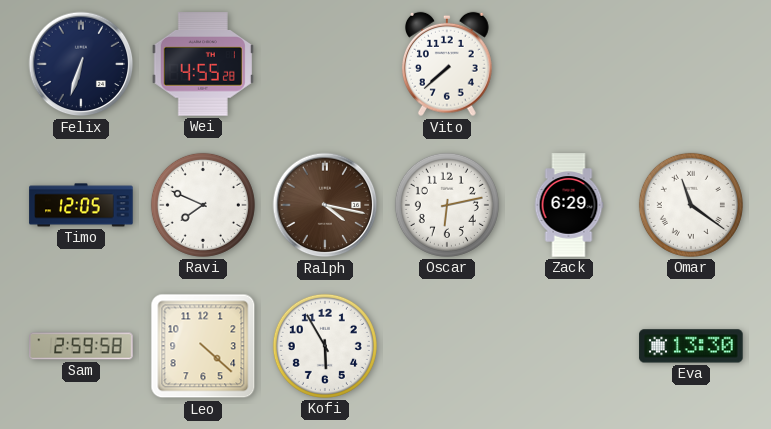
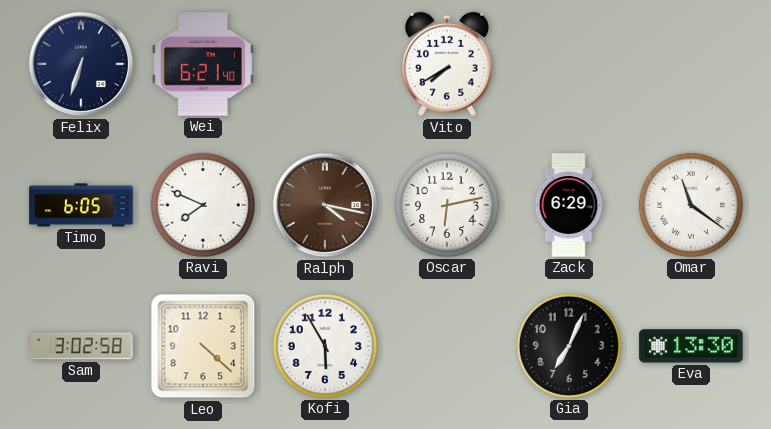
Wei: 4:55 -> 6:21 (203, 64)
Vito: 7:38 -> 7:40 (447, 64)
Timo: 12:05 -> 6:05 (81, 205)
Sam: 2:59 -> 3:02 (81, 346)
Gia: none -> 7:04 (569, 346)
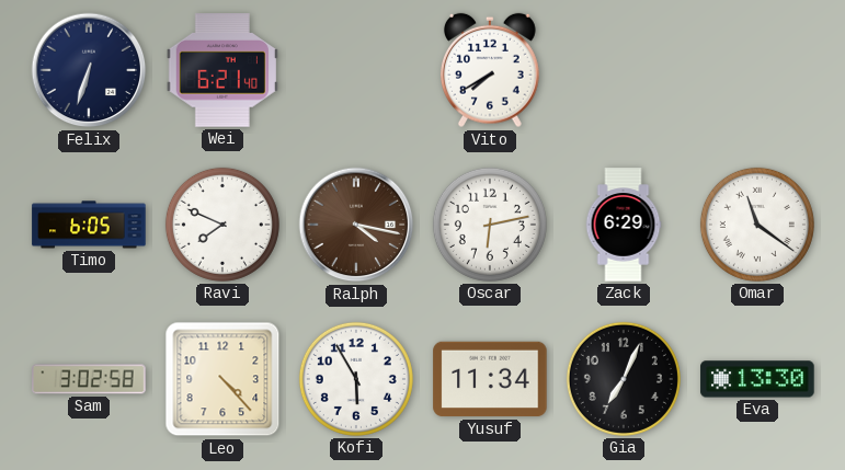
Leo: 4:22 -> 4:23 (222, 379)
Yusuf: none -> 11:34 (490, 379)
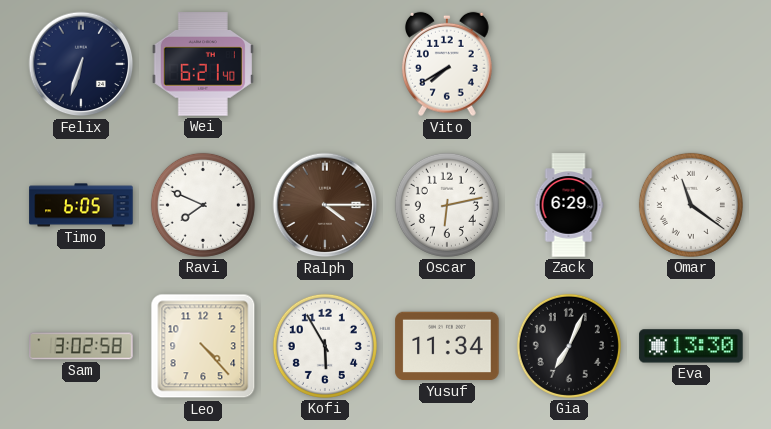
Ralph: 4:17 -> 4:15 (325, 205)
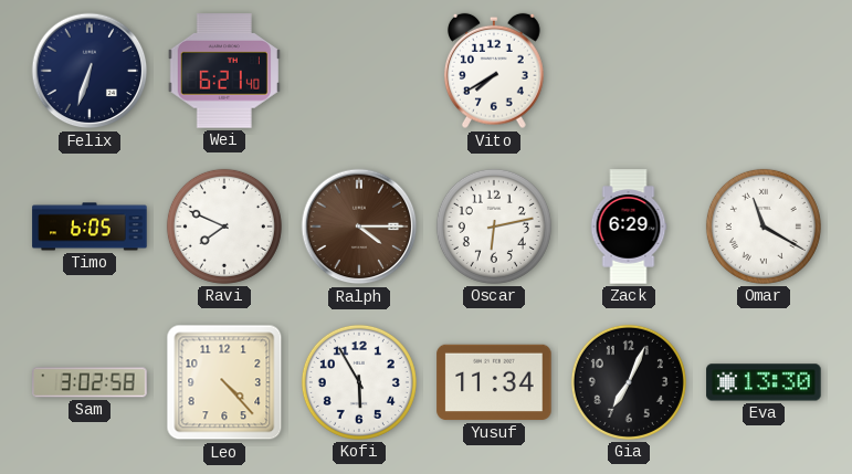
Omar: 11:21 -> 11:20 (764, 227)
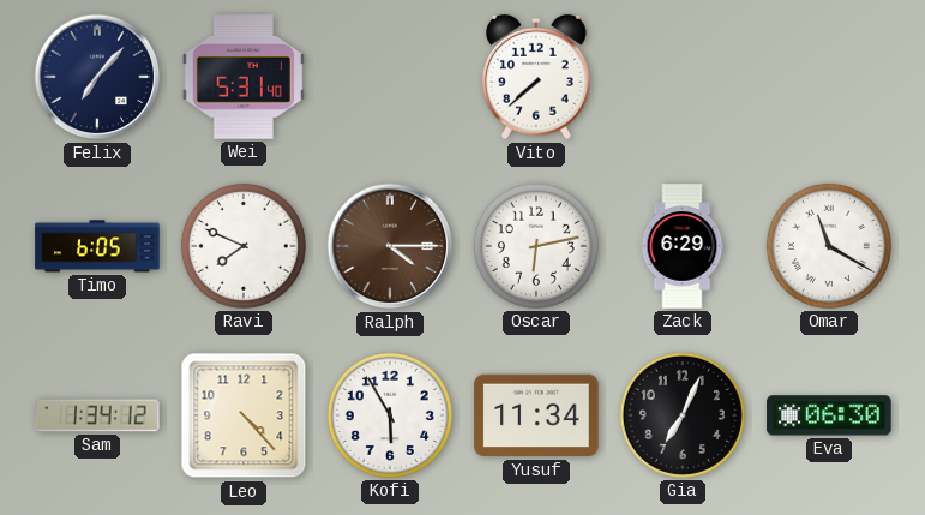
Felix: 6:33 -> 7:07 (97, 77)
Wei: 6:21 -> 5:31 (244, 77)
Vito: 7:40 -> 7:38 (536, 77)
Sam: 3:02 -> 1:34 (97, 415)
Eva: 13:30 -> 06:30 (829, 415)
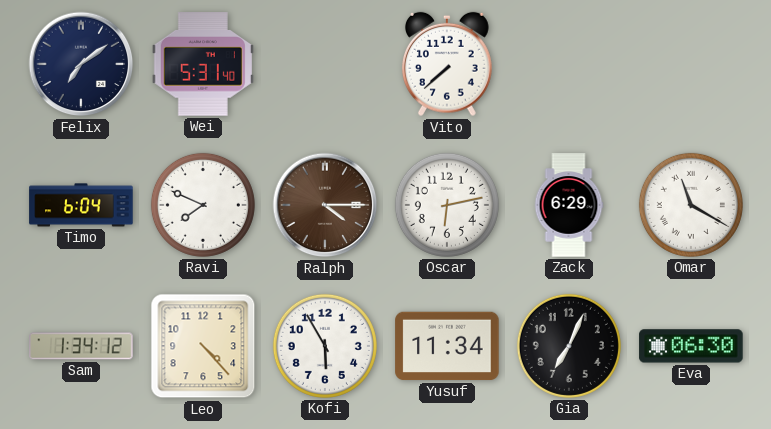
Felix: 7:07 -> 7:09 (81, 64)
Timo: 6:05 -> 6:04 (81, 205)
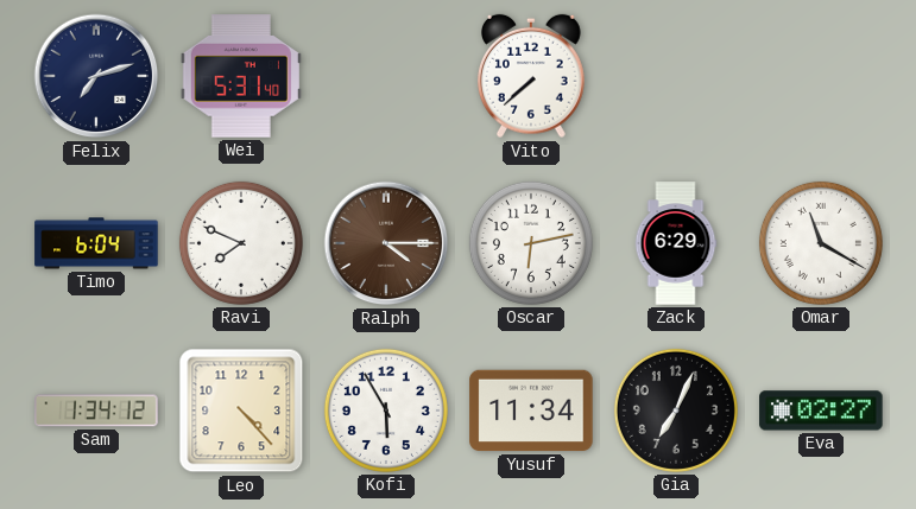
Felix: 7:09 -> 7:12 (96, 76)
Eva: 06:30 -> 02:27 (821, 411)
